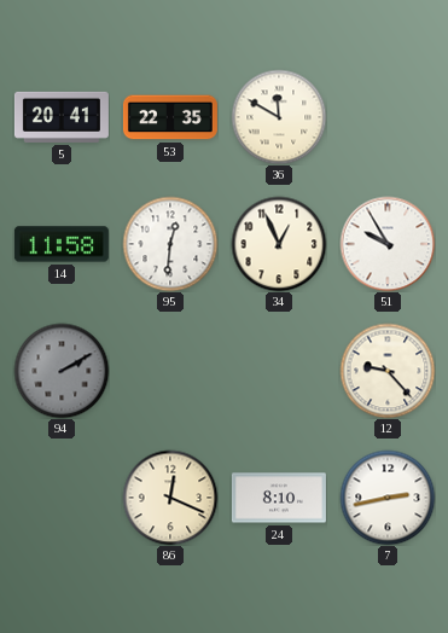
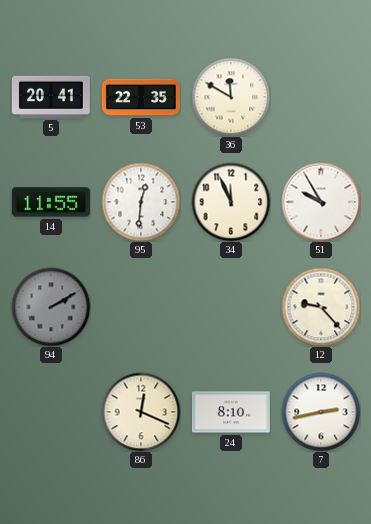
14: 11:58 -> 11:55 (51, 202)
34: 12:56 -> 11:56 (231, 202)
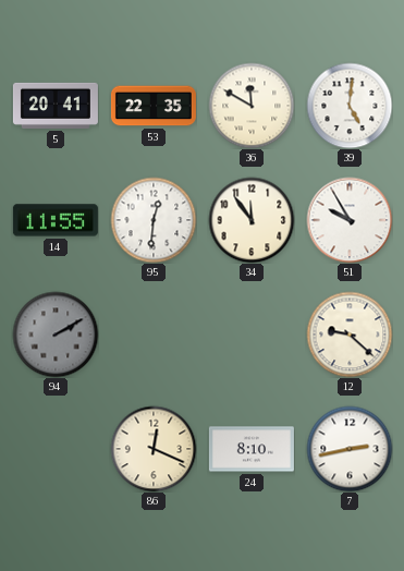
39: none -> 5:01 (350, 106)
34: 11:56 -> 11:54 (252, 220)
12: 9:23 -> 9:22 (350, 335)
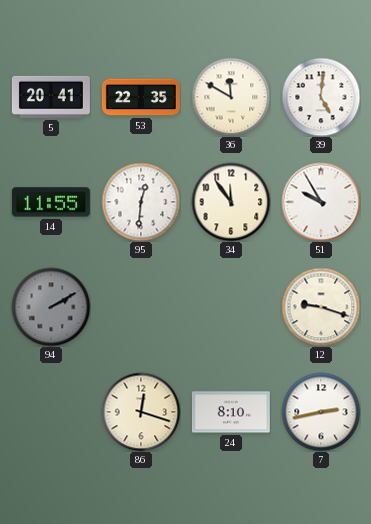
12: 9:22 -> 9:18 (321, 307)
86: 12:19 -> 12:18 (141, 412)
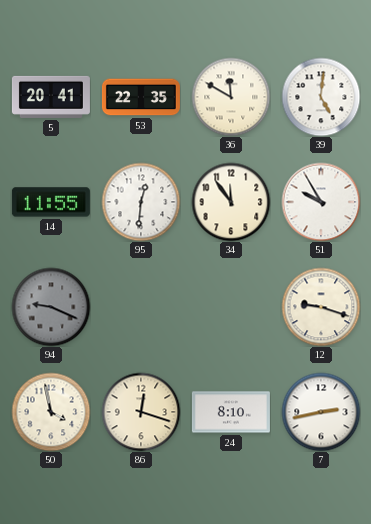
94: 2:10 -> 9:19 (51, 307)
50: none -> 3:58 (51, 412)
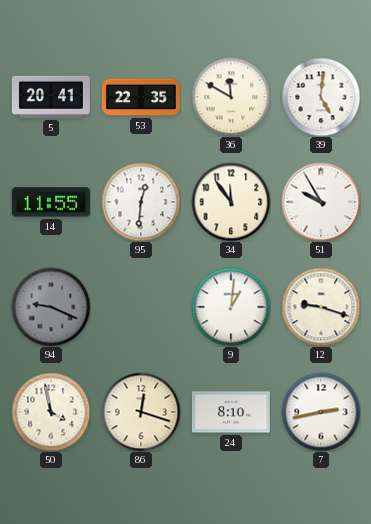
9: none -> 1:01 (231, 307)
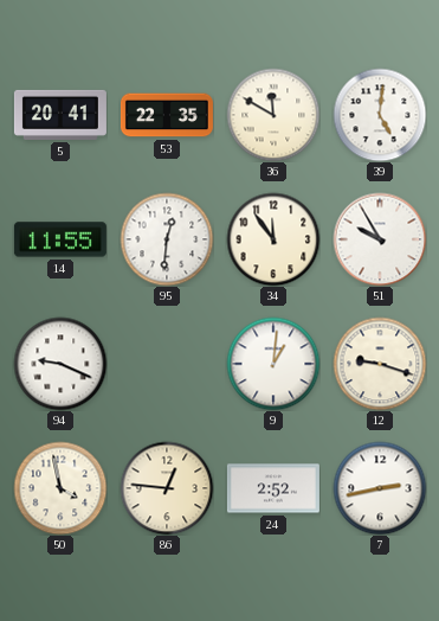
94 dial: grey -> white (60, 364)
86: 12:18 -> 12:46 (167, 488)
24: 8:10 -> 2:52 (273, 488)
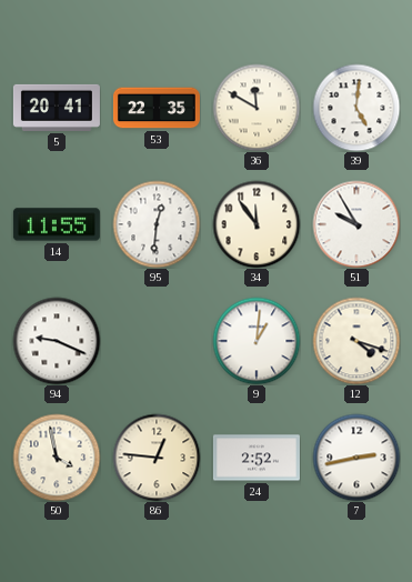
12: 9:18 -> 4:18 (356, 341)
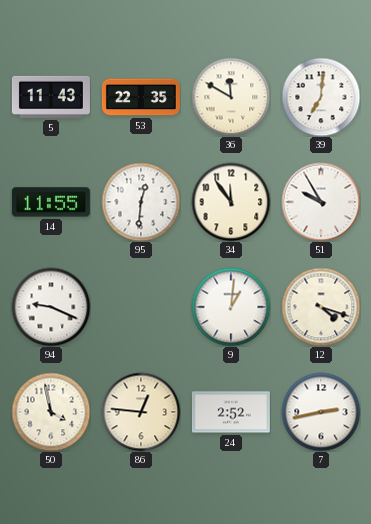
5: 20:41 -> 11:43 (51, 97)
39: 5:01 -> 7:01 (321, 97)
